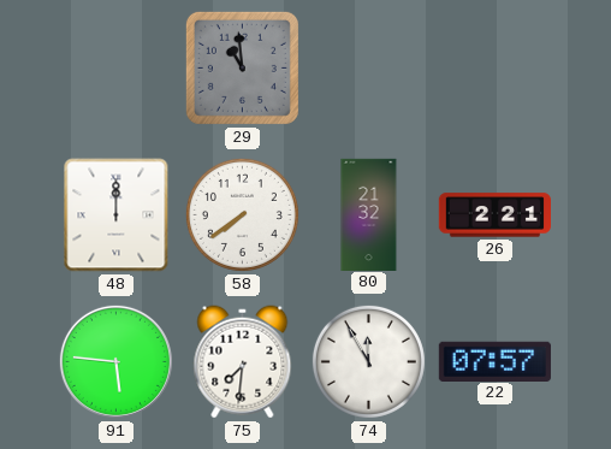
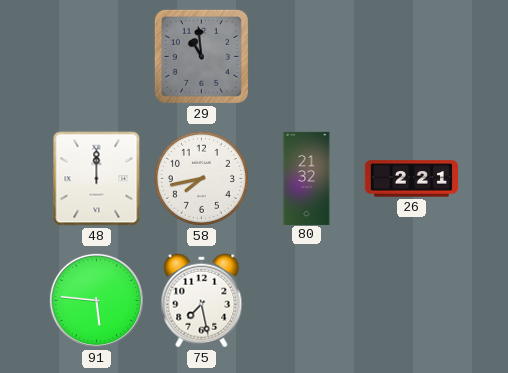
58: 7:39 -> 7:43 (201, 178)
75: 7:31 -> 7:28 (202, 301)
74: 11:55 -> none (368, 361)
22: 07:57 -> none (494, 361)
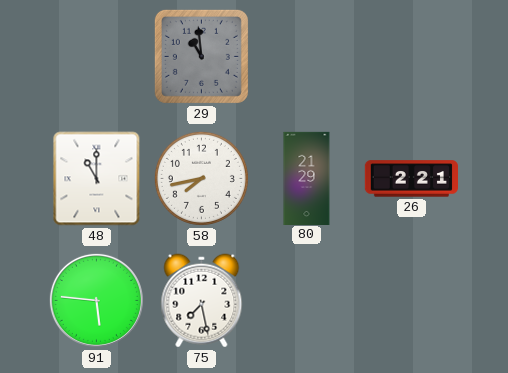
48: 12:00 -> 11:00 (97, 179)
80: 21:32 -> 21:29 (307, 178)
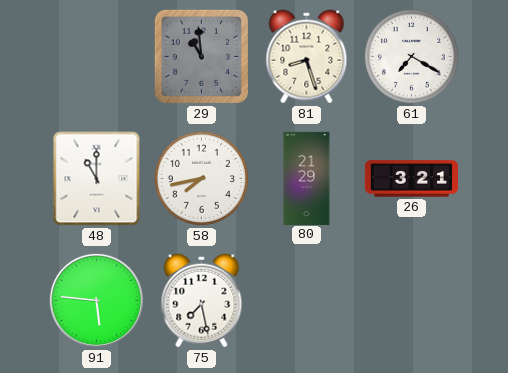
81: none -> 8:27 (307, 57)
61: none -> 7:20 (411, 56)
26: 2:21 -> 3:21 (411, 179)
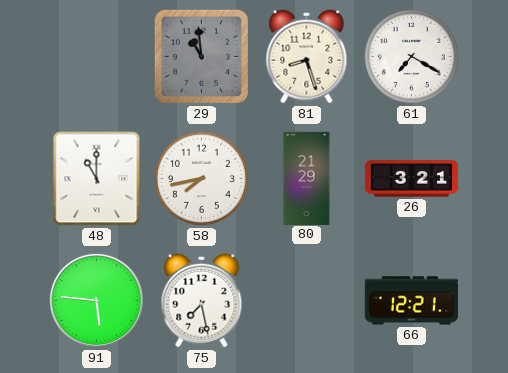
66: none -> 12:21 (411, 301)
